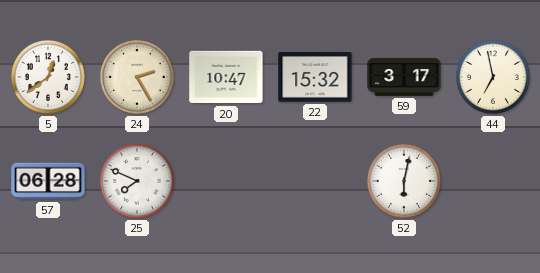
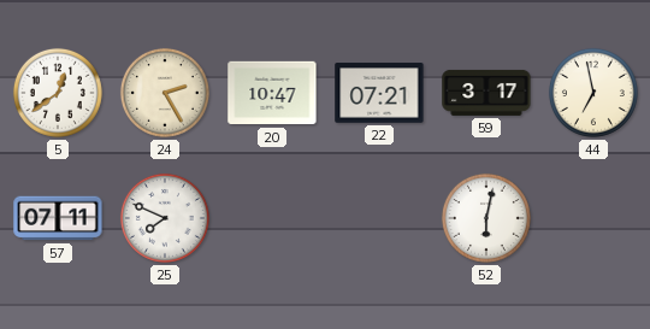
22: 15:32 -> 07:21 (379, 93)
57: 06:28 -> 07:11 (58, 218)
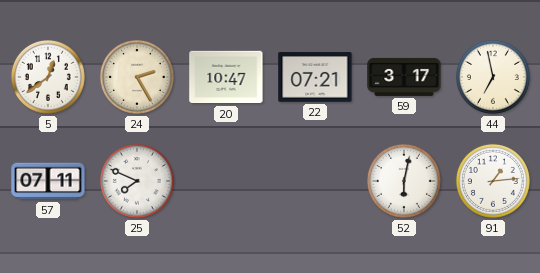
91: none -> 1:14 (493, 181)
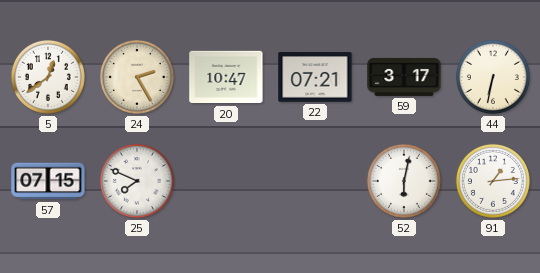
44: 6:58 -> 6:32 (493, 77)
57: 07:11 -> 07:15 (48, 181)
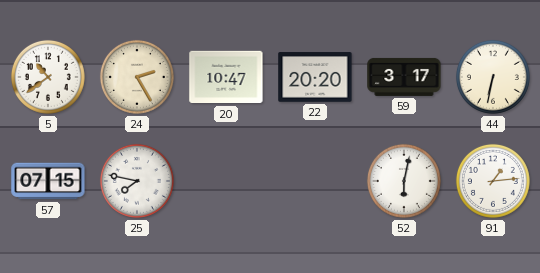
5: 12:39 -> 10:39 (48, 77)
22: 07:21 -> 20:20 (315, 77)
25: 7:49 -> 7:47 (137, 181)
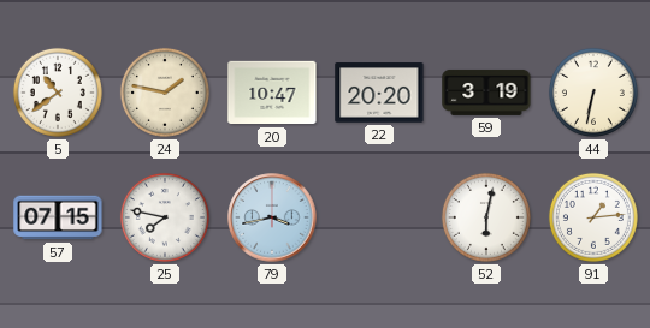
24: 2:25 -> 1:47 (165, 93)
59: 3:17 -> 3:19 (486, 93)
79: none -> 3:43 (272, 217)
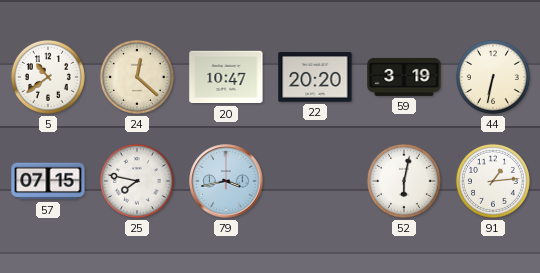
24: 1:47 -> 12:22 (137, 77)
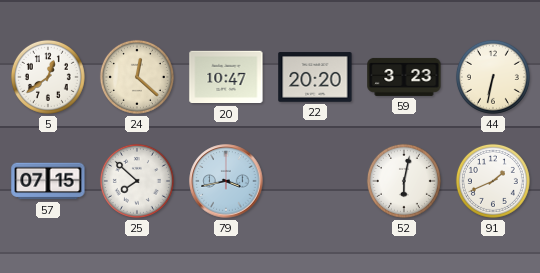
5: 10:39 -> 12:39 (48, 77)
59: 3:19 -> 3:23 (404, 77)
25: 7:47 -> 7:52 (137, 181)
91: 1:14 -> 1:41 (493, 181)
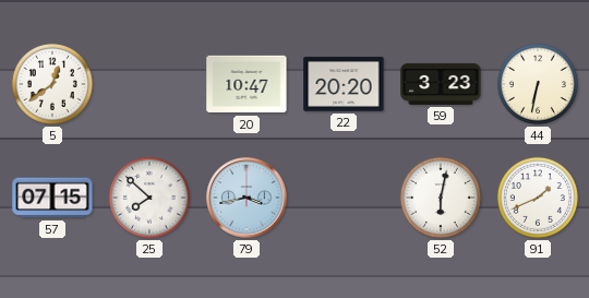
24: 12:22 -> none (137, 77)
